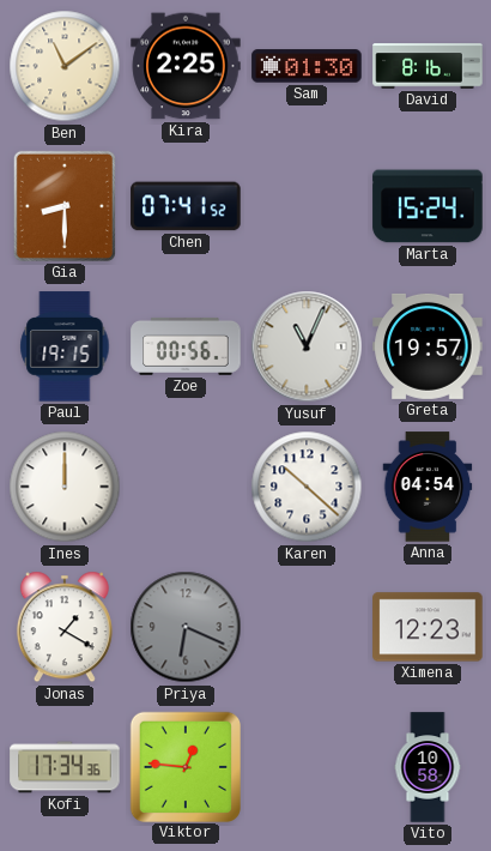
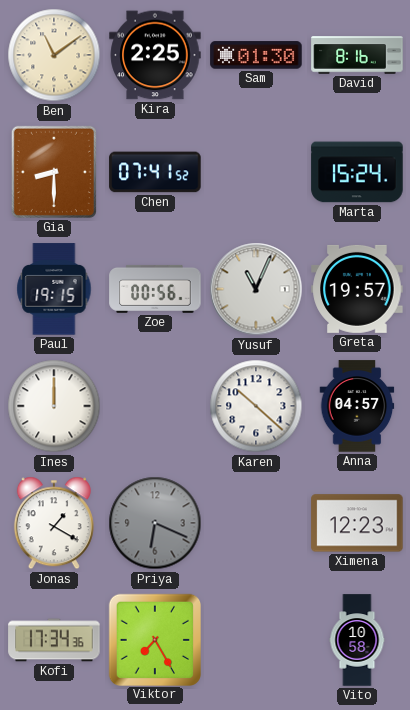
Anna: 04:54 -> 04:57 (357, 406)
Viktor: 12:46 -> 7:25 (154, 639)
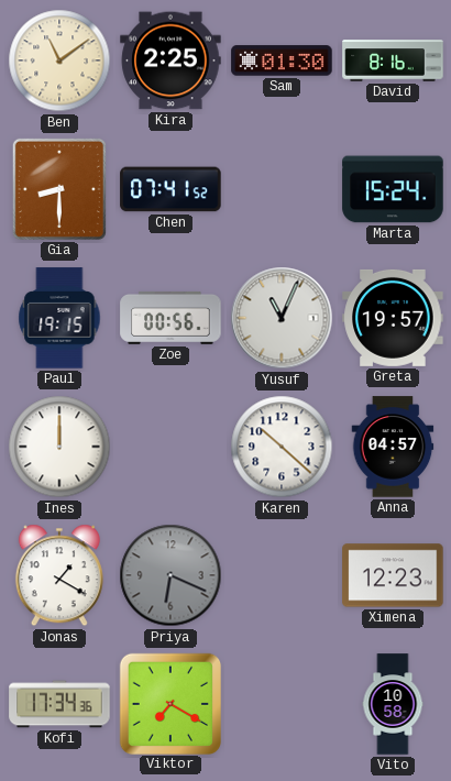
Viktor: 7:25 -> 7:20 (169, 703)
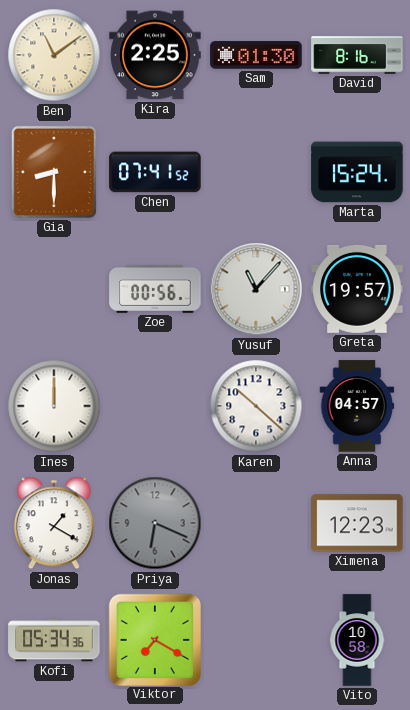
Paul: 19:15 -> none (59, 318)
Yusuf: 11:04 -> 11:07 (256, 289)
Kofi: 17:34 -> 05:34 (54, 640)
